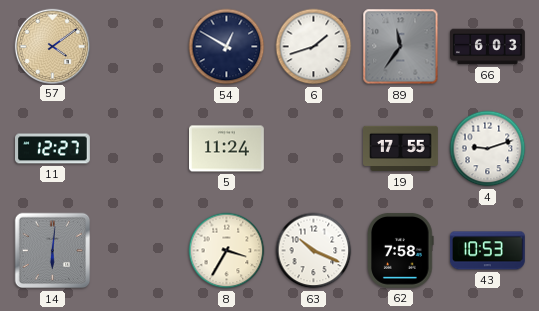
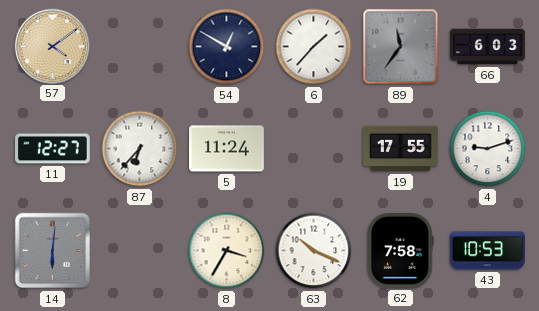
6: 1:42 -> 1:37 (314, 47)
87: none -> 6:37 (140, 149)
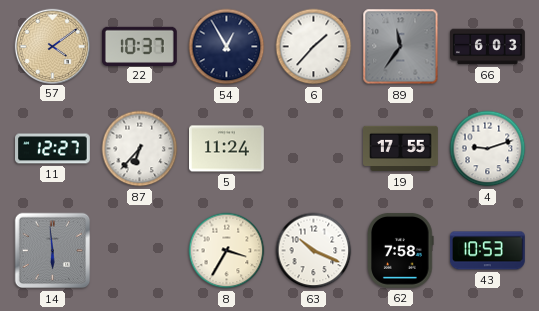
22: none -> 10:37 (139, 46)
54: 12:50 -> 12:55 (227, 47)
14: 6:01 -> 5:59 (53, 251)
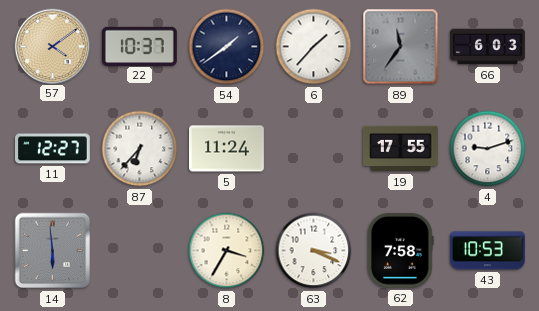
54: 12:55 -> 1:39 (227, 47)
63: 10:19 -> 3:19 (314, 251)
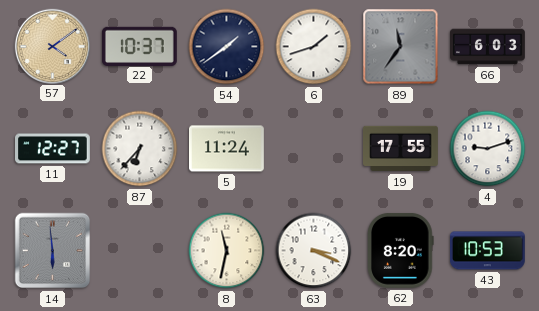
6: 1:37 -> 1:42 (314, 47)
8: 3:35 -> 11:32 (227, 251)
62: 7:58 -> 8:20 (401, 250)
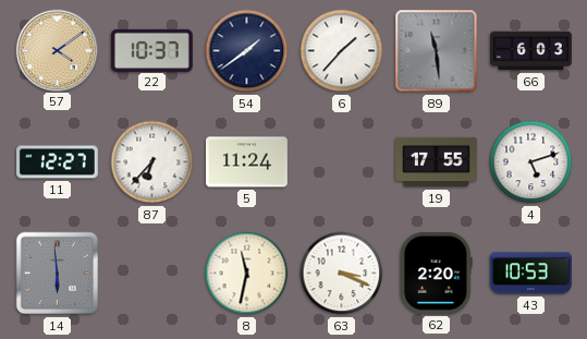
6: 1:42 -> 1:37 (342, 51)
89: 11:36 -> 11:29 (437, 51)
4: 9:12 -> 5:12 (531, 162)
62: 8:20 -> 2:20 (437, 273)
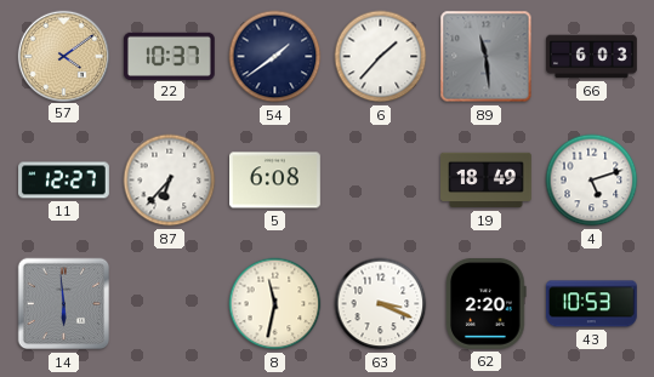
5: 11:24 -> 6:08 (275, 181)
19: 17:55 -> 18:49 (487, 181)
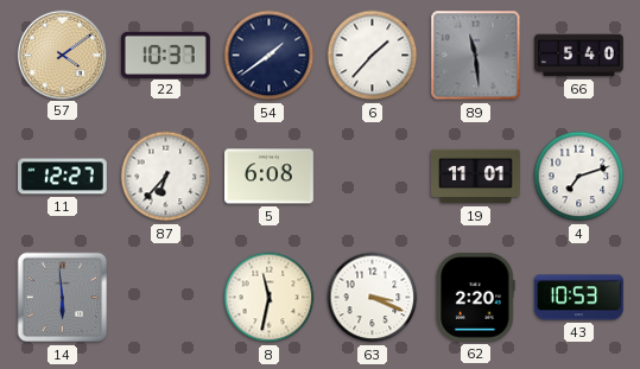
66: 6:03 -> 5:40 (579, 56)
19: 18:49 -> 11:01 (476, 177)
4: 5:12 -> 7:12 (579, 177)
